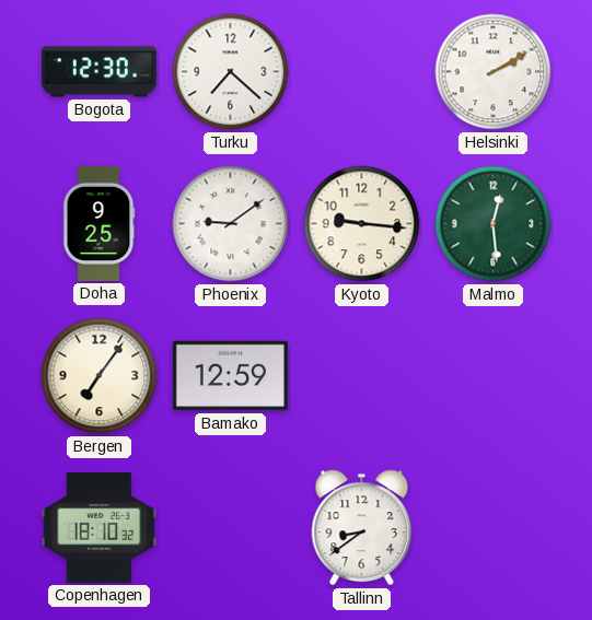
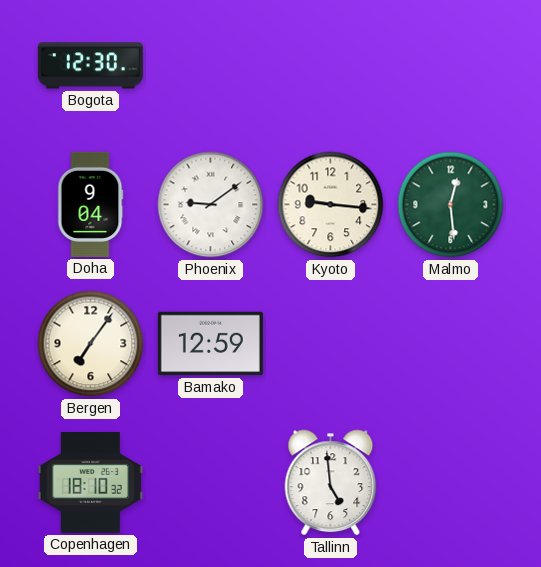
Turku: 7:22 -> none (231, 72)
Helsinki: 2:10 -> none (494, 72)
Doha: 9:25 -> 9:04 (91, 204)
Tallinn: 8:39 -> 4:59 (331, 483)
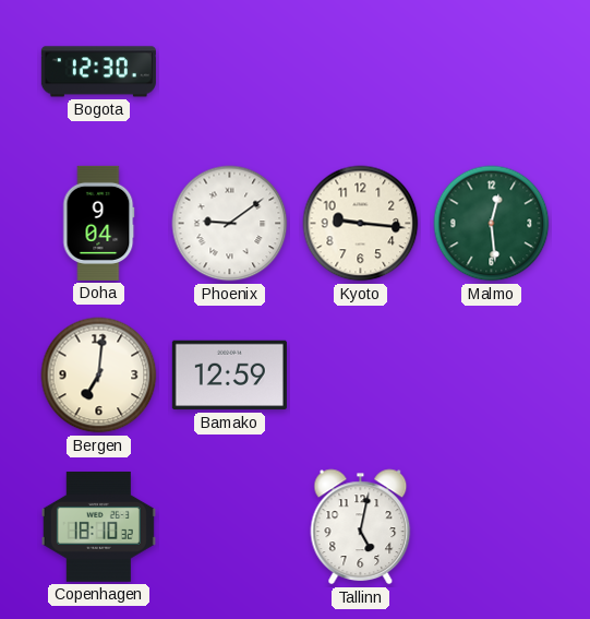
Bergen: 7:06 -> 7:01 (99, 376)
Tallinn: 4:59 -> 5:02 (361, 527)
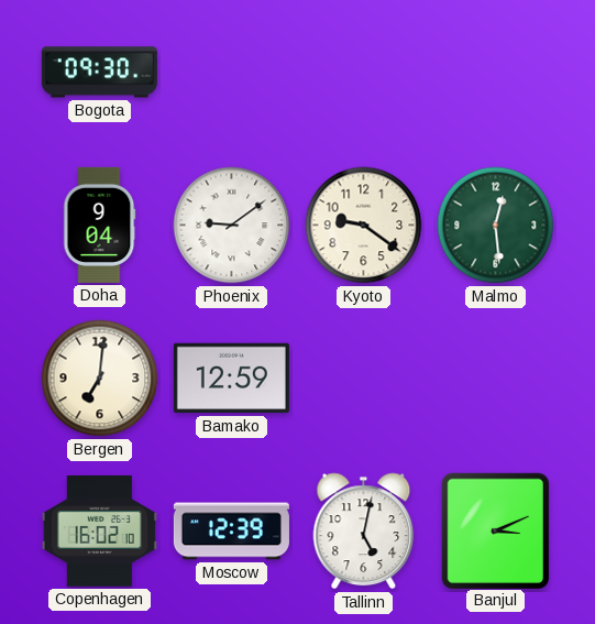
Bogota: 12:30 -> 09:30 (99, 73)
Kyoto: 9:16 -> 9:21 (364, 226)
Copenhagen: 18:10 -> 16:02 (99, 532)
Moscow: none -> 12:39 (231, 532)
Banjul: none -> 3:11 (495, 530)
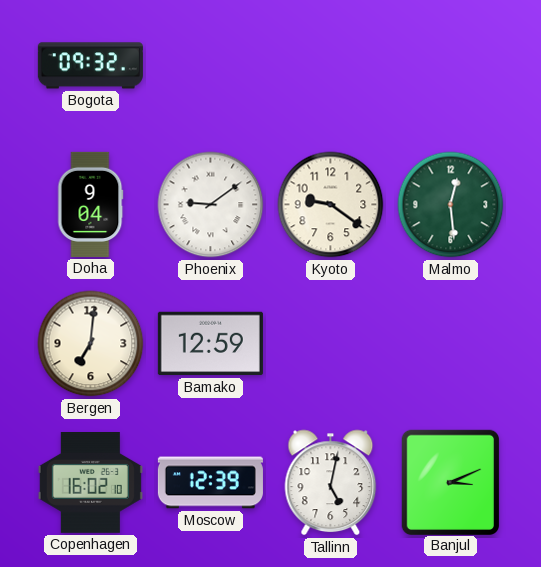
Bogota: 09:30 -> 09:32 (90, 66)
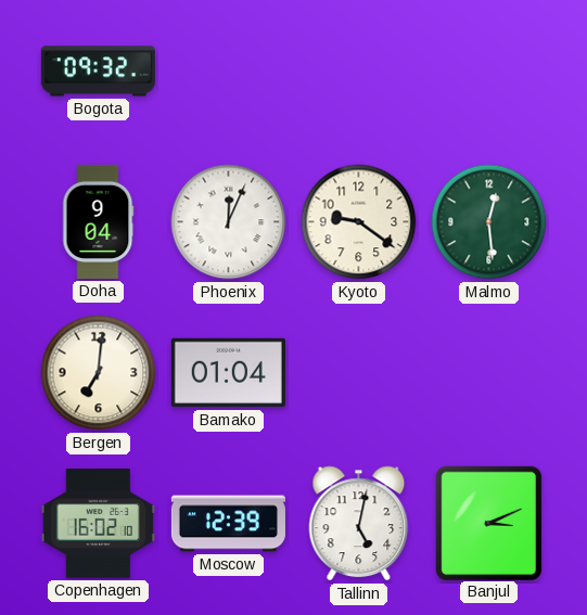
Phoenix: 9:09 -> 12:04 (229, 222)
Bamako: 12:59 -> 01:04 (228, 373)
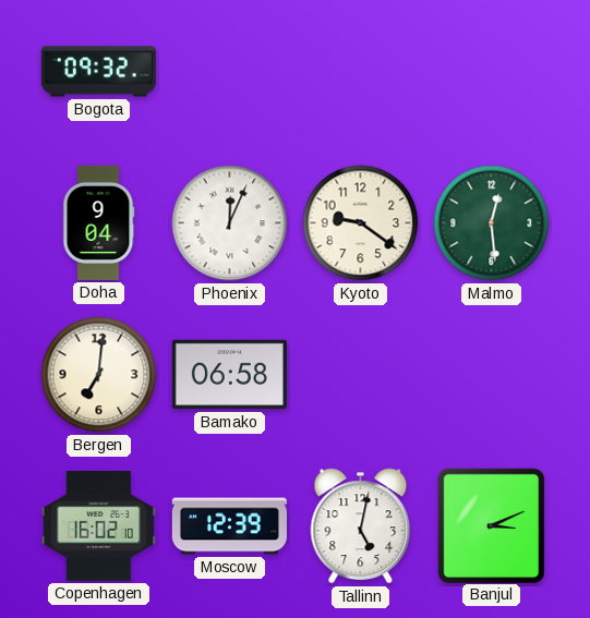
Bamako: 01:04 -> 06:58 (229, 375)
